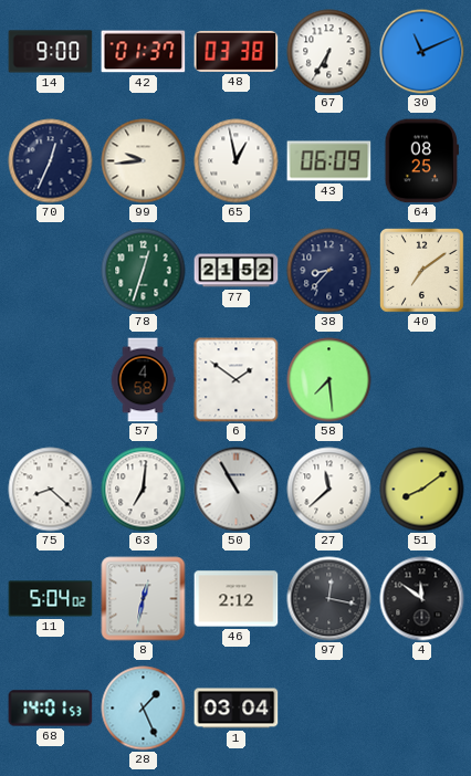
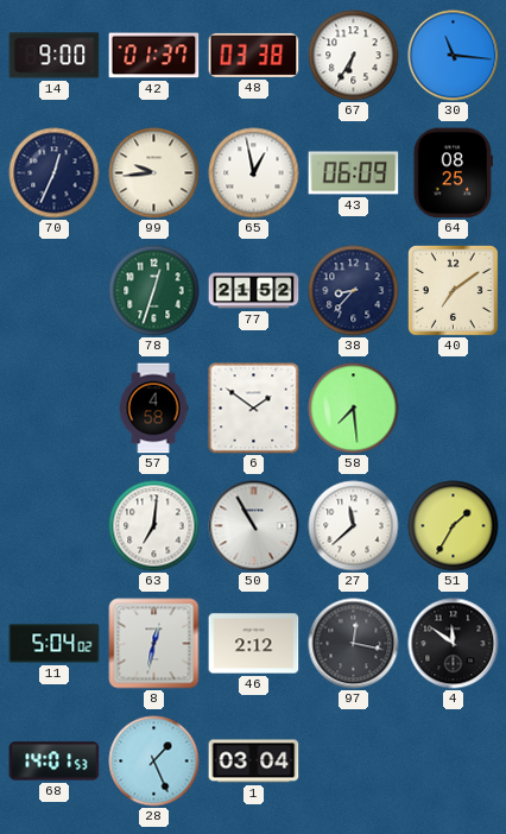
30: 11:11 -> 11:16 (454, 56)
75: 8:22 -> none (51, 490)
51: 8:09 -> 1:35 (454, 526)
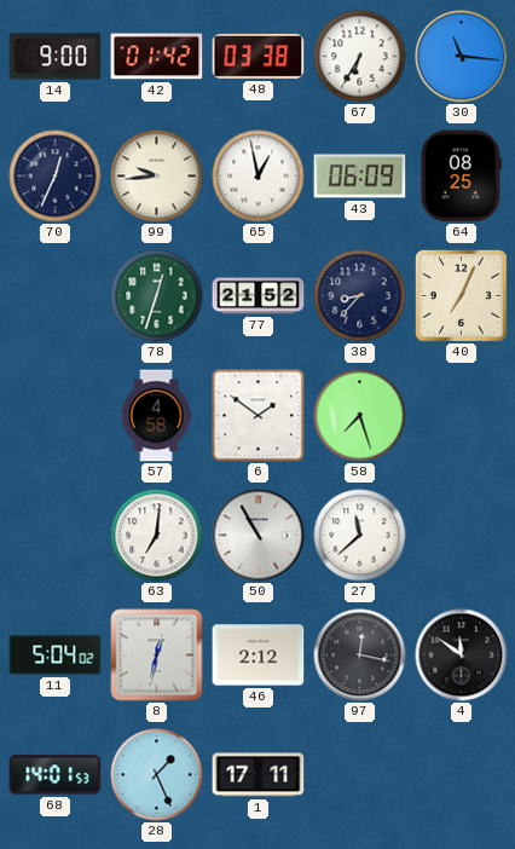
42: 01:37 -> 01:42 (157, 57)
40: 7:09 -> 7:04 (462, 296)
58: 7:29 -> 7:27 (360, 416)
51: 1:35 -> none (454, 526)
1: 03:04 -> 17:11 (259, 775)
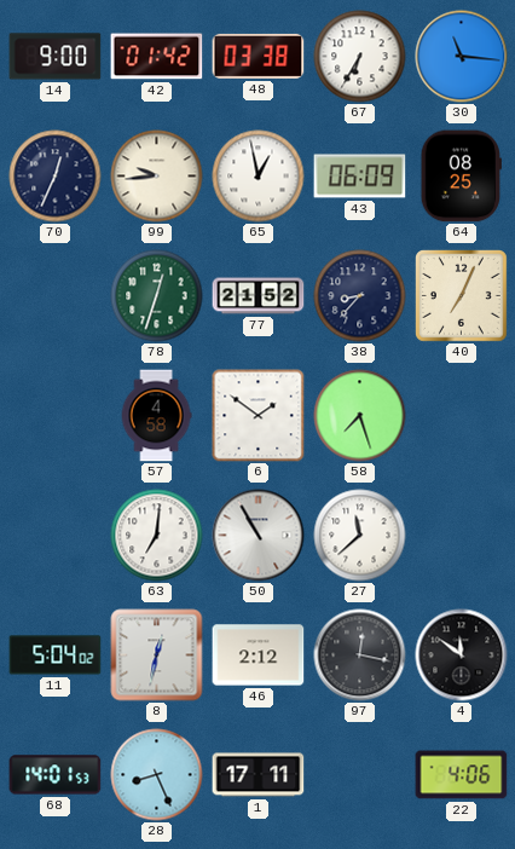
28: 1:26 -> 8:26 (157, 775)
22: none -> 4:06 (462, 775)
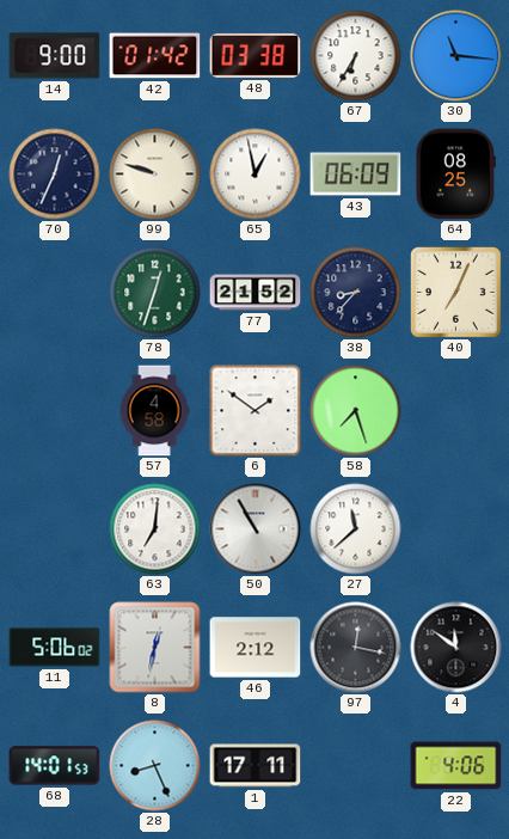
99: 9:44 -> 9:48 (155, 174)
11: 5:04 -> 5:06 (55, 648)
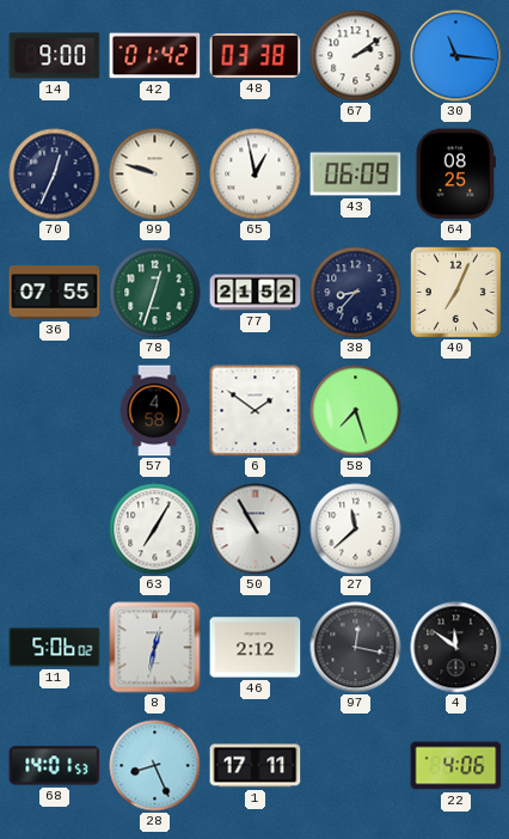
67: 6:35 -> 2:09 (356, 56)
36: none -> 07:55 (55, 293)
63: 7:01 -> 7:05 (155, 529)
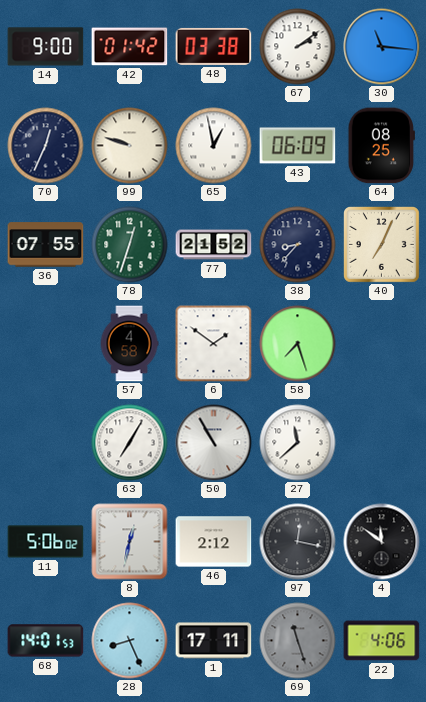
69: none -> 11:27 (298, 641)
